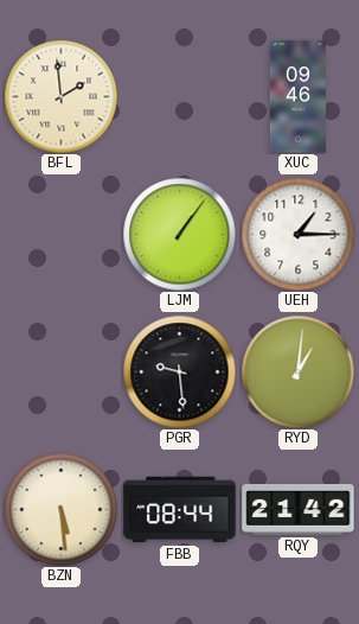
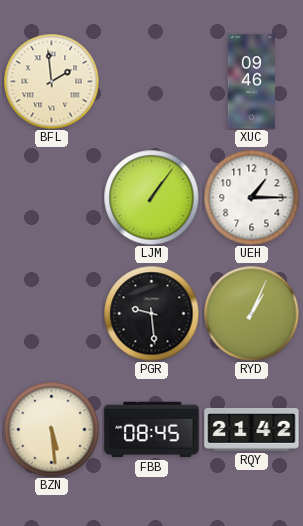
RYD: 1:01 -> 1:04 (251, 313)
FBB: 08:44 -> 08:45 (152, 430)
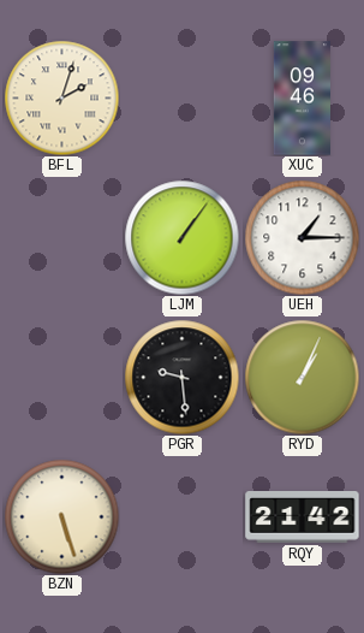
BFL: 1:59 -> 2:03 (61, 97)
BZN: 5:29 -> 5:27 (61, 516)
FBB: 08:45 -> none (152, 430)
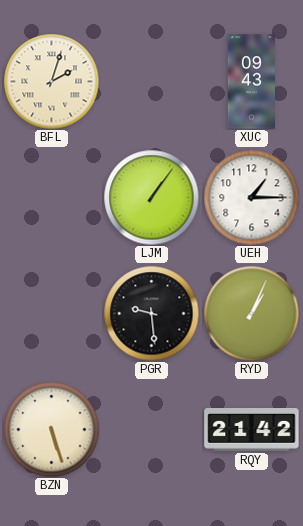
XUC: 09:46 -> 09:43 (251, 82)
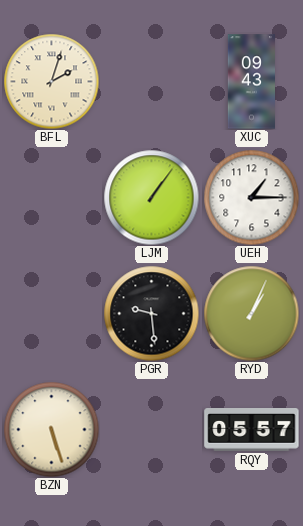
RQY: 21:42 -> 05:57 (252, 430)
